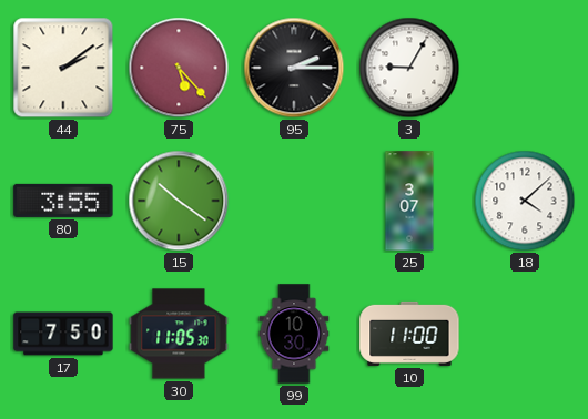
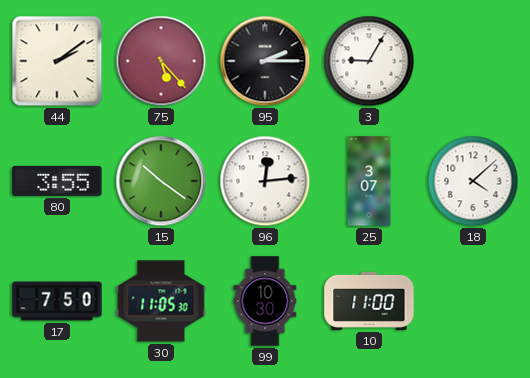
96: none -> 12:14 (265, 181)
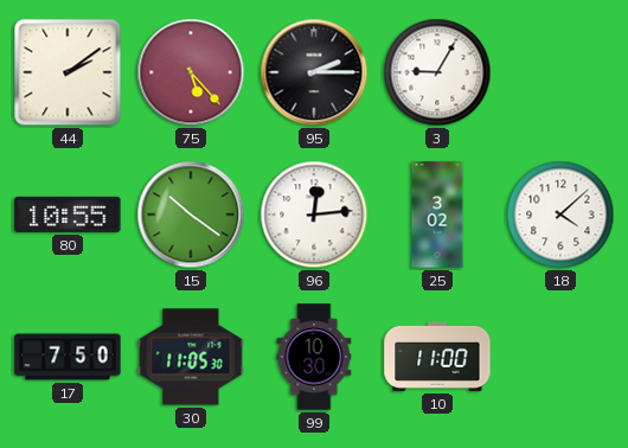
80: 3:55 -> 10:55 (68, 215)
25: 3:07 -> 3:02 (437, 215)
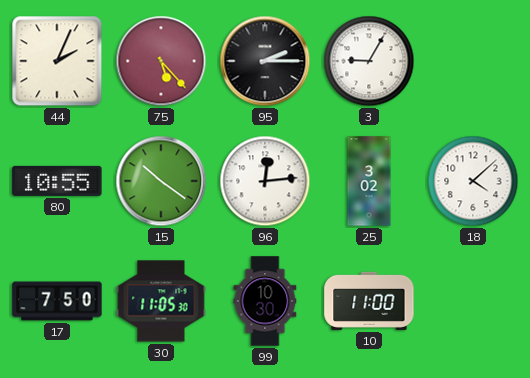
44: 2:09 -> 2:04 (57, 61)
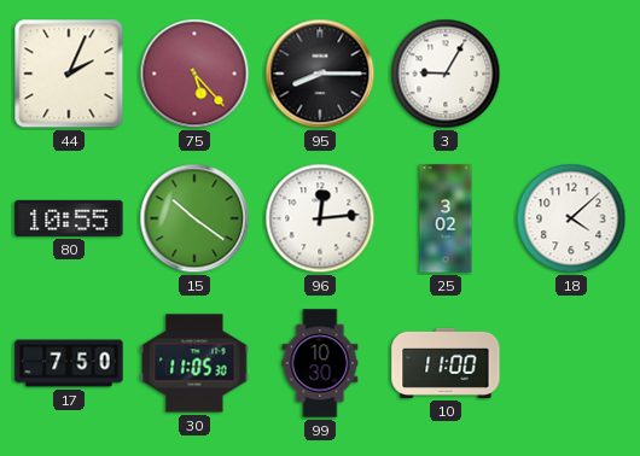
95: 2:15 -> 8:15 (320, 74)
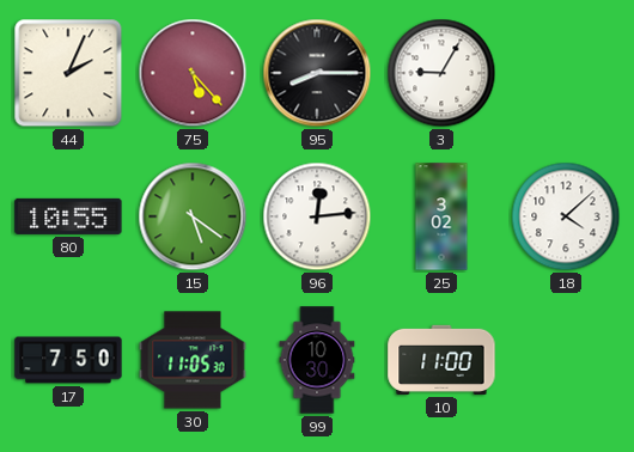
15: 10:21 -> 5:21 (193, 216)
